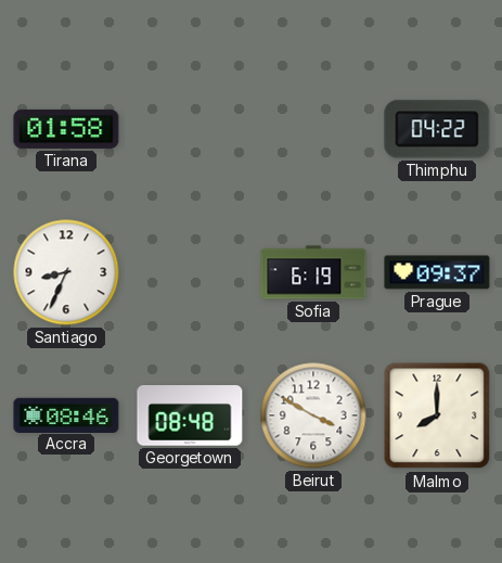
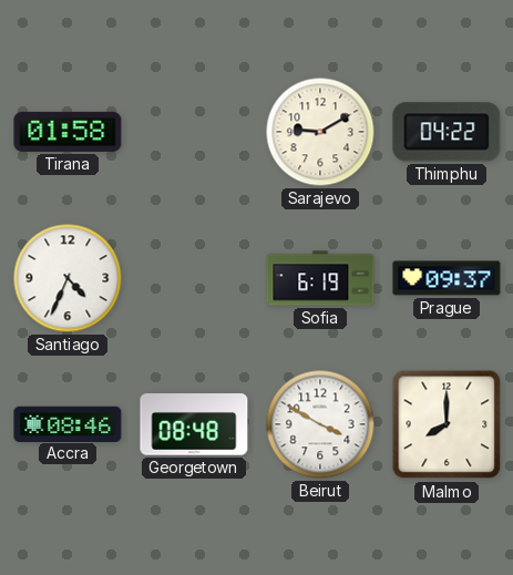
Sarajevo: none -> 9:10 (320, 132)
Santiago: 8:34 -> 4:34 (68, 278)
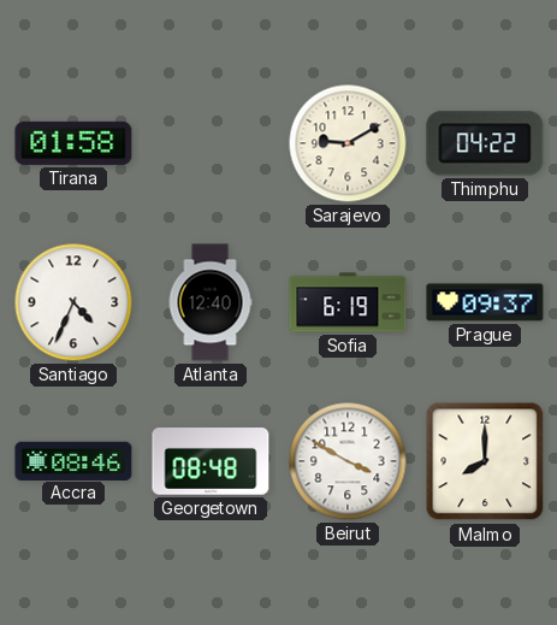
Atlanta: none -> 12:40 (211, 302)
